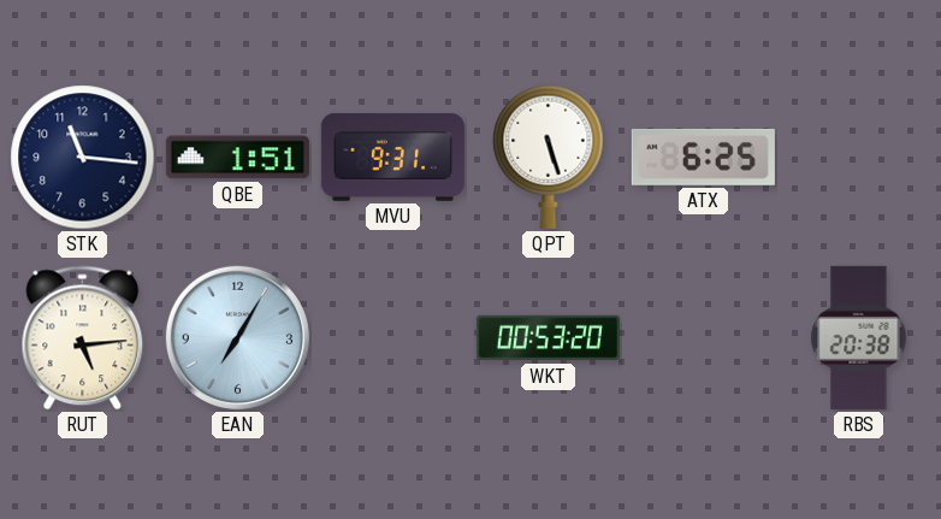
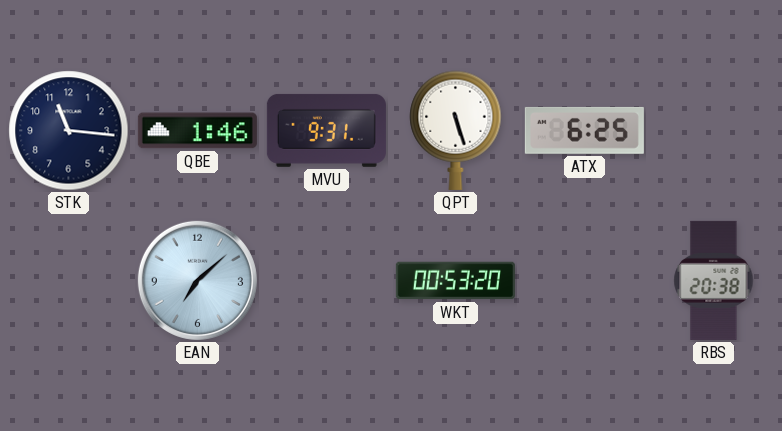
QBE: 1:51 -> 1:46 (197, 131)
RUT: 5:14 -> none (83, 338)
EAN: 7:05 -> 7:08 (197, 280)
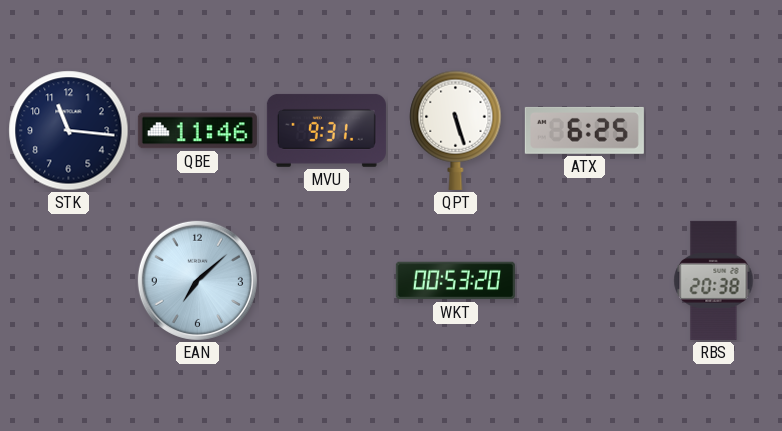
QBE: 1:46 -> 11:46 (197, 131)
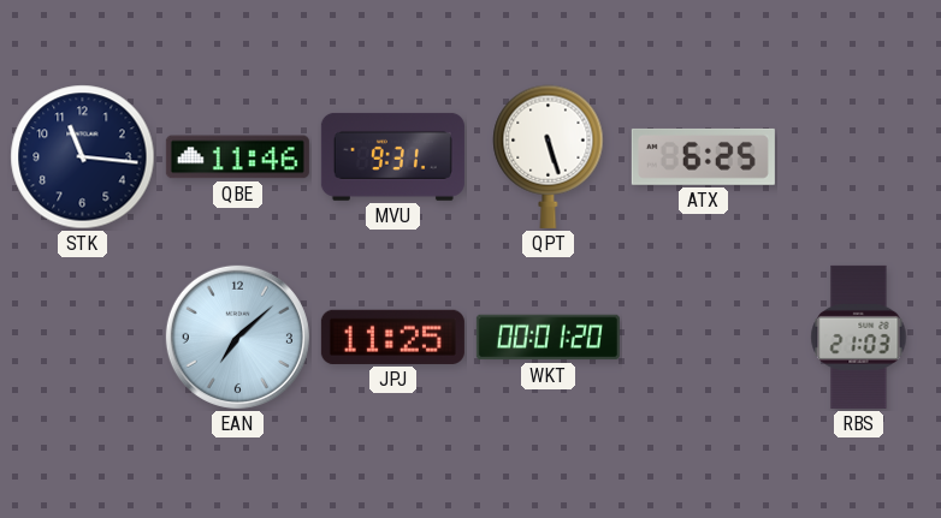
JPJ: none -> 11:25 (392, 337)
WKT: 00:53 -> 00:01 (548, 338)
RBS: 20:38 -> 21:03 (859, 337)
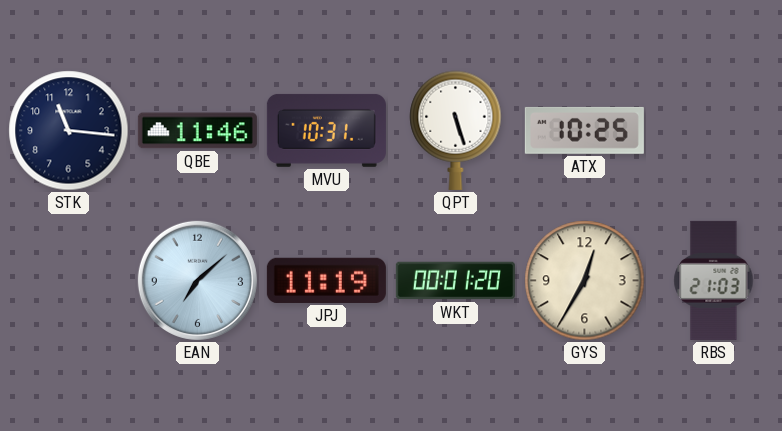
MVU: 9:31 -> 10:31 (326, 130)
ATX: 6:25 -> 10:25 (584, 130)
JPJ: 11:25 -> 11:19 (326, 280)
GYS: none -> 12:35 (585, 281)
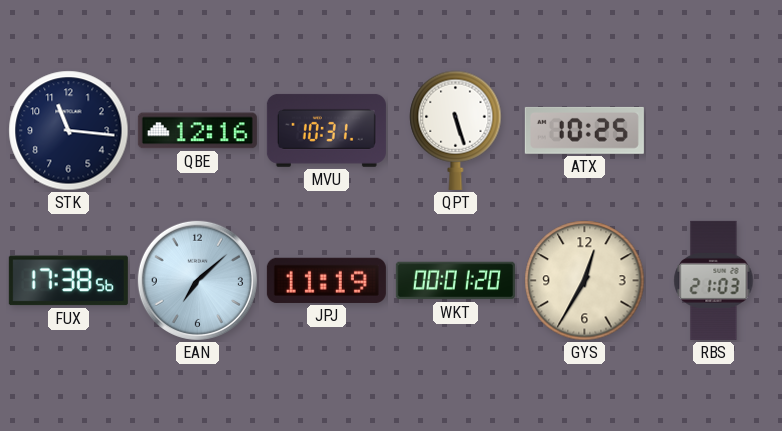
QBE: 11:46 -> 12:16 (197, 131)
FUX: none -> 17:38 (68, 281)
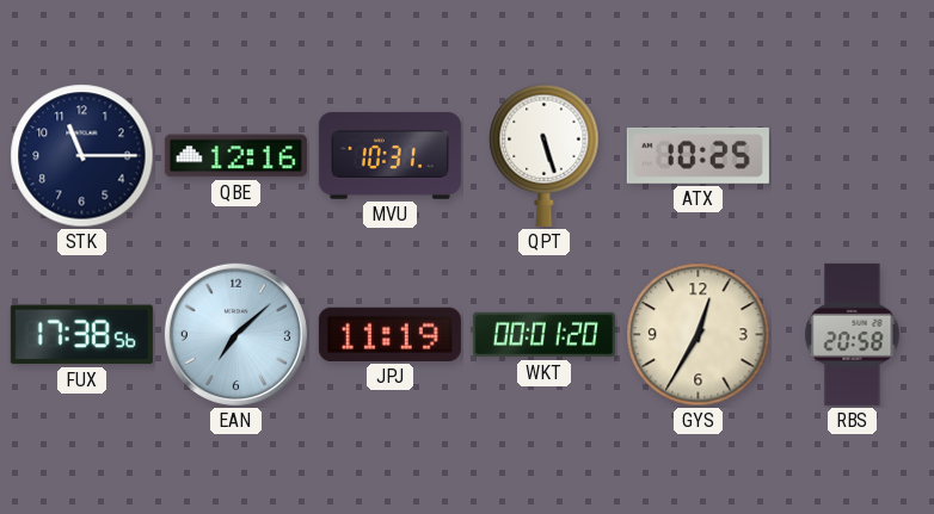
STK: 11:16 -> 11:15 (82, 156)
RBS: 21:03 -> 20:58 (853, 334)
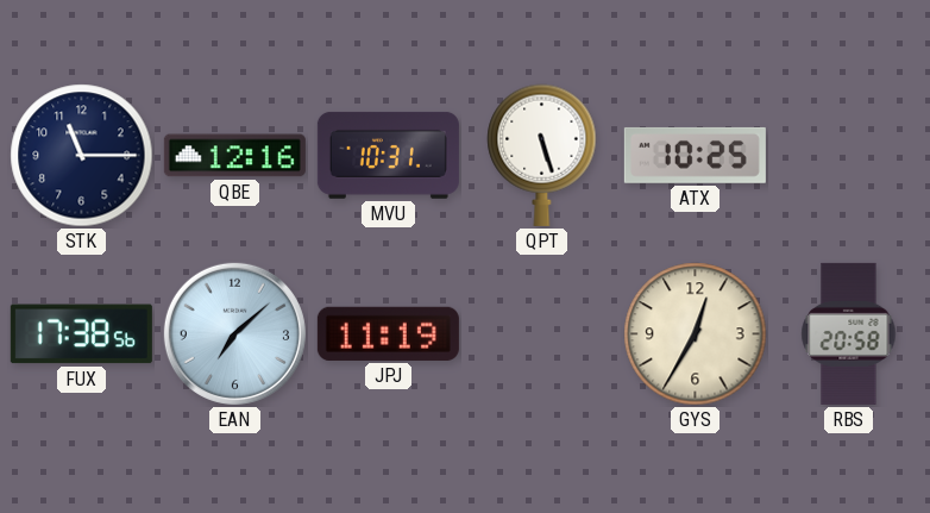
WKT: 00:01 -> none (543, 335)
